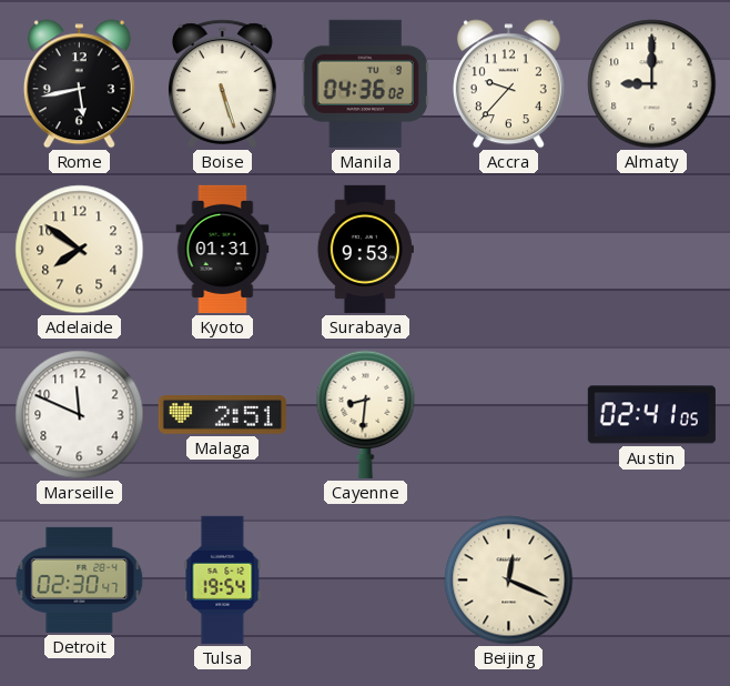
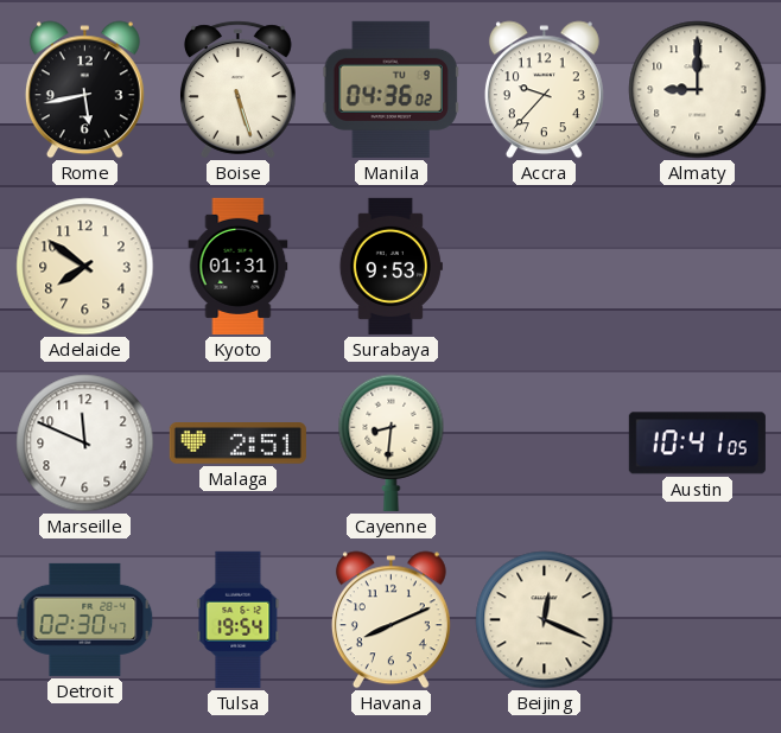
Austin: 02:41 -> 10:41 (697, 444)
Havana: none -> 8:11 (390, 620)
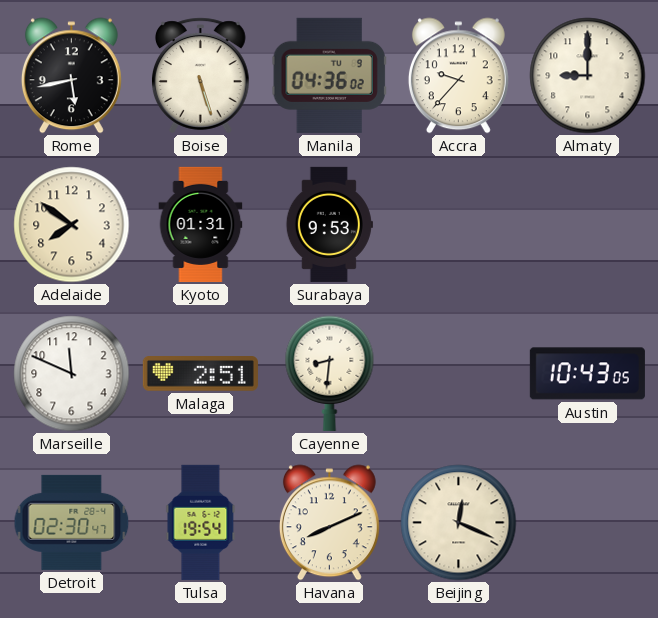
Austin: 10:41 -> 10:43 (587, 374)
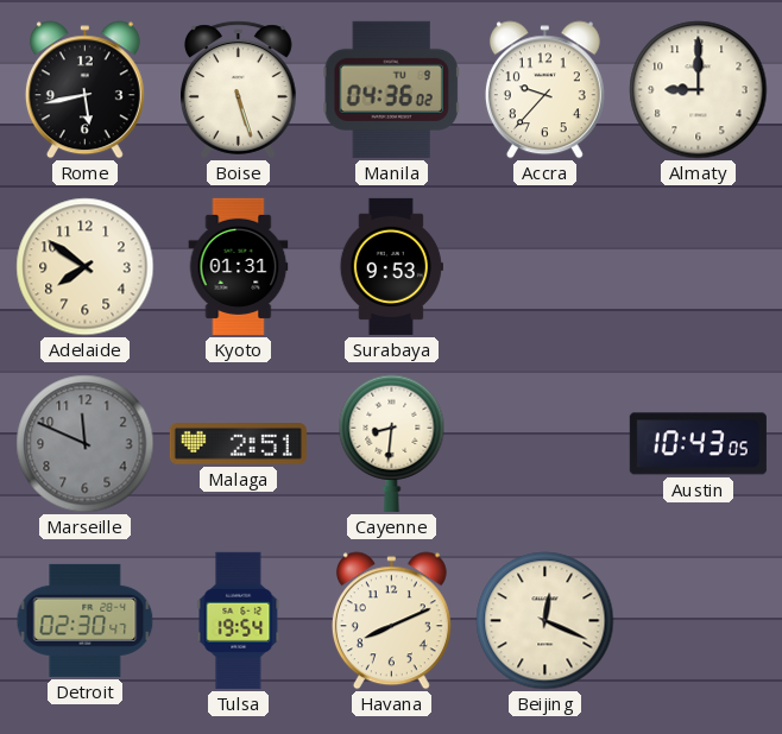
Marseille dial: white -> grey (86, 444)
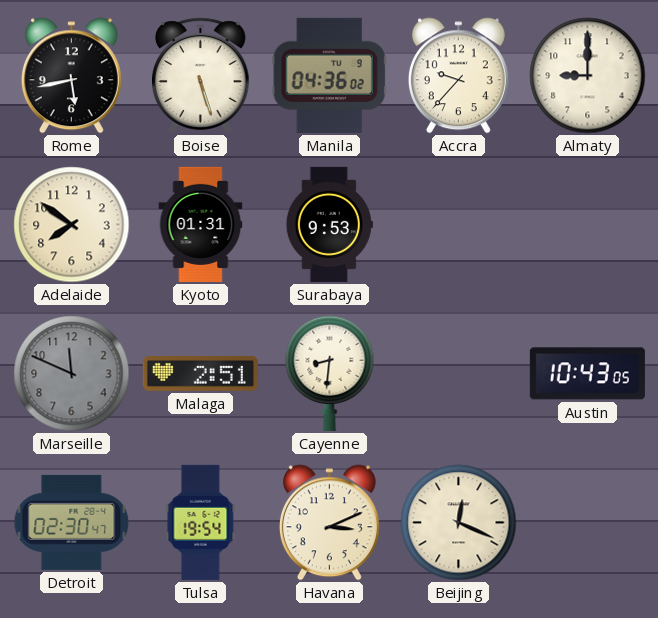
Havana: 8:11 -> 3:11 (329, 523)
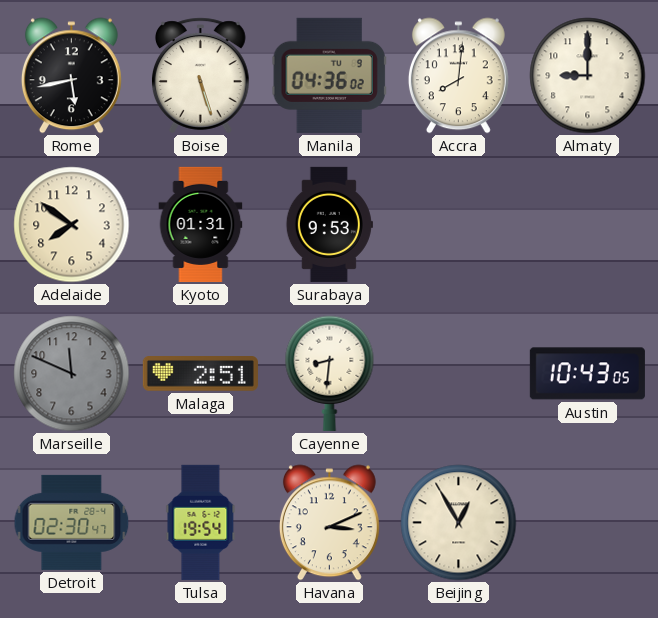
Accra: 9:37 -> 8:01 (458, 76)
Beijing: 12:19 -> 12:55 (459, 523)
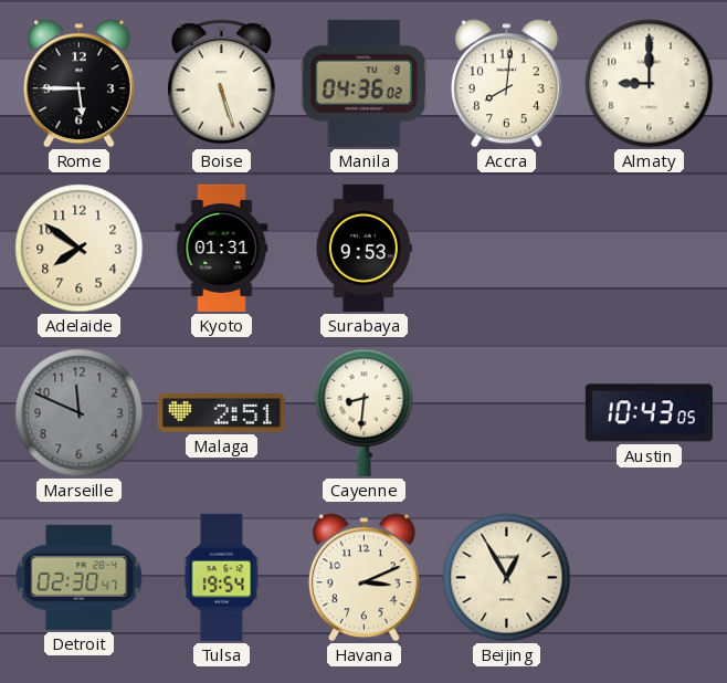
Rome: 5:43 -> 5:45 (78, 84)
